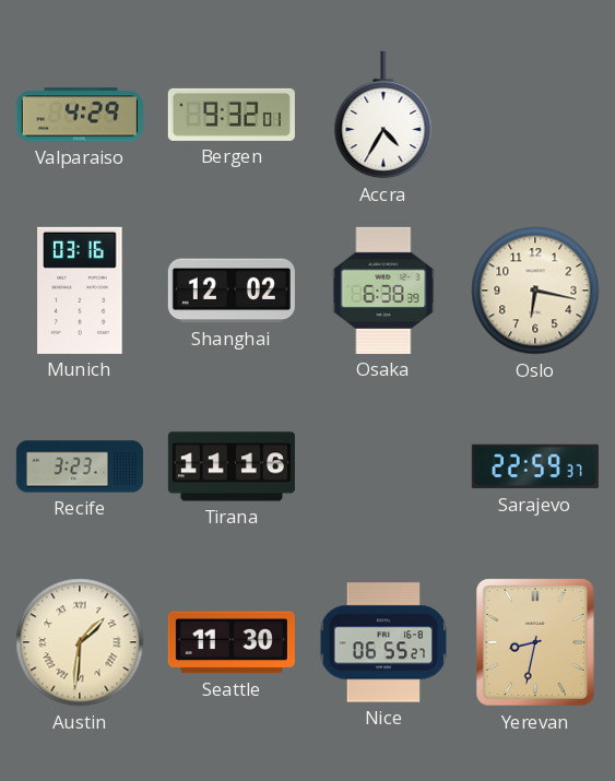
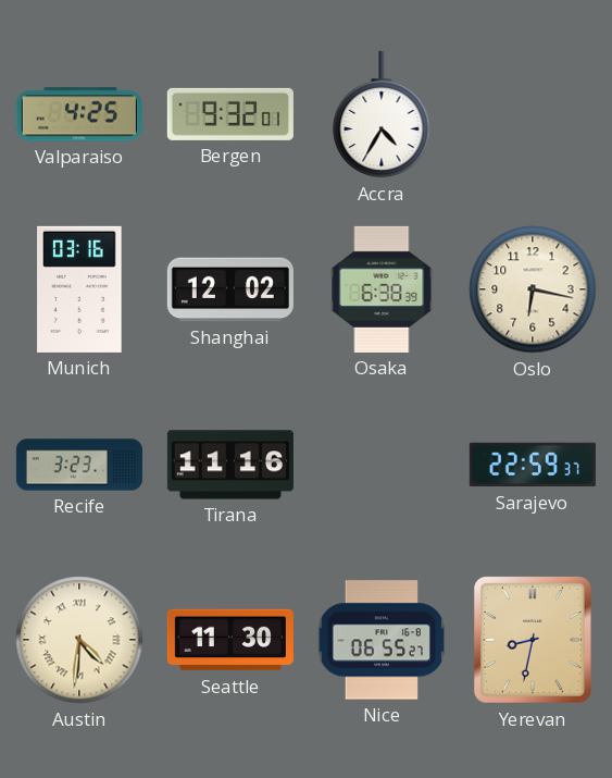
Valparaiso: 4:29 -> 4:25 (79, 114)
Austin: 1:31 -> 4:31 (79, 640)
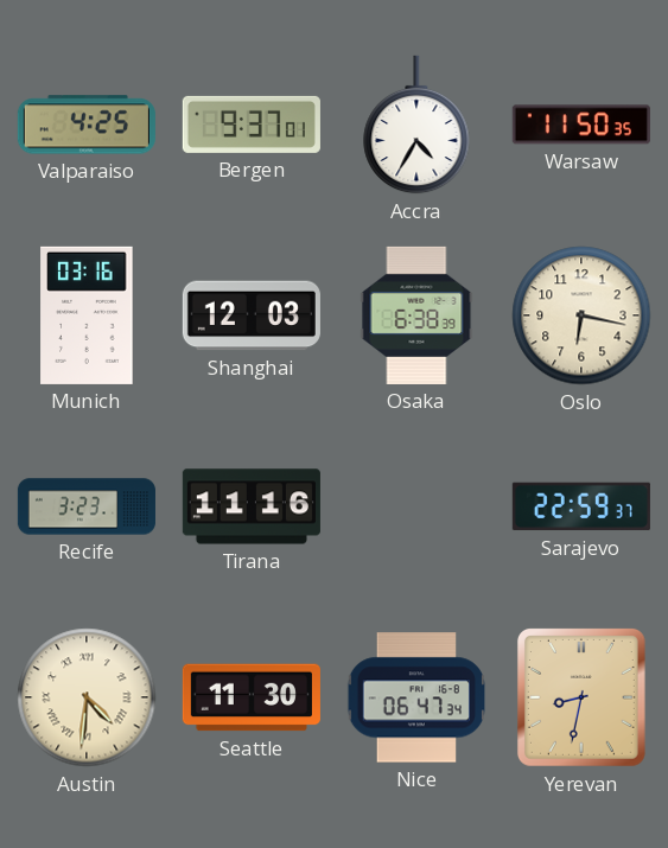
Bergen: 9:32 -> 9:37 (252, 125)
Warsaw: none -> 11:50 (581, 125)
Shanghai: 12:02 -> 12:03 (252, 315)
Nice: 06:55 -> 06:47 (415, 697)
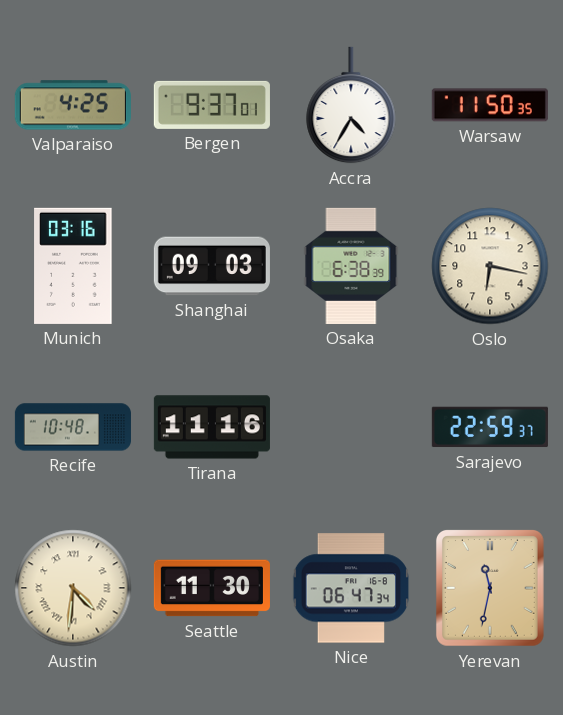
Shanghai: 12:03 -> 09:03 (212, 266)
Recife: 3:23 -> 10:48 (73, 427)
Yerevan: 8:32 -> 11:32 (490, 588)
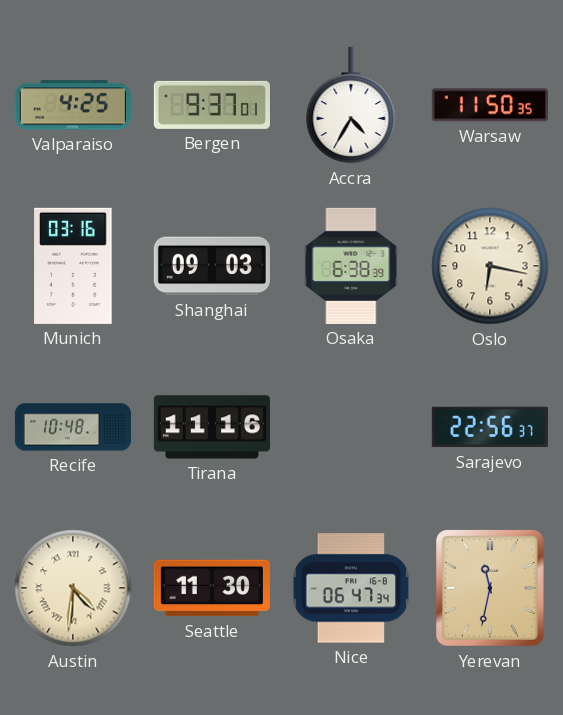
Sarajevo: 22:59 -> 22:56 (490, 427)
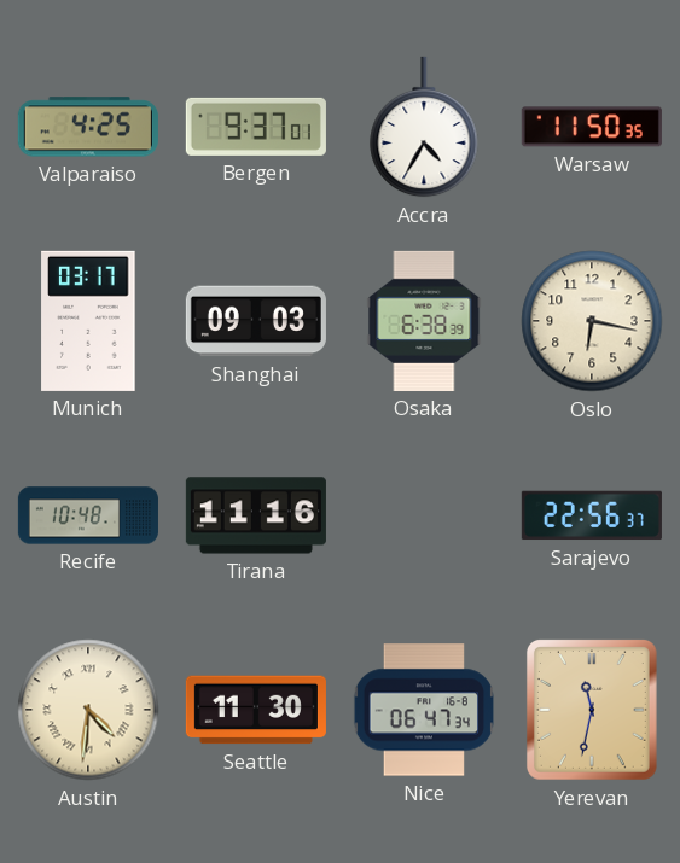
Munich: 03:16 -> 03:17 (88, 321)
